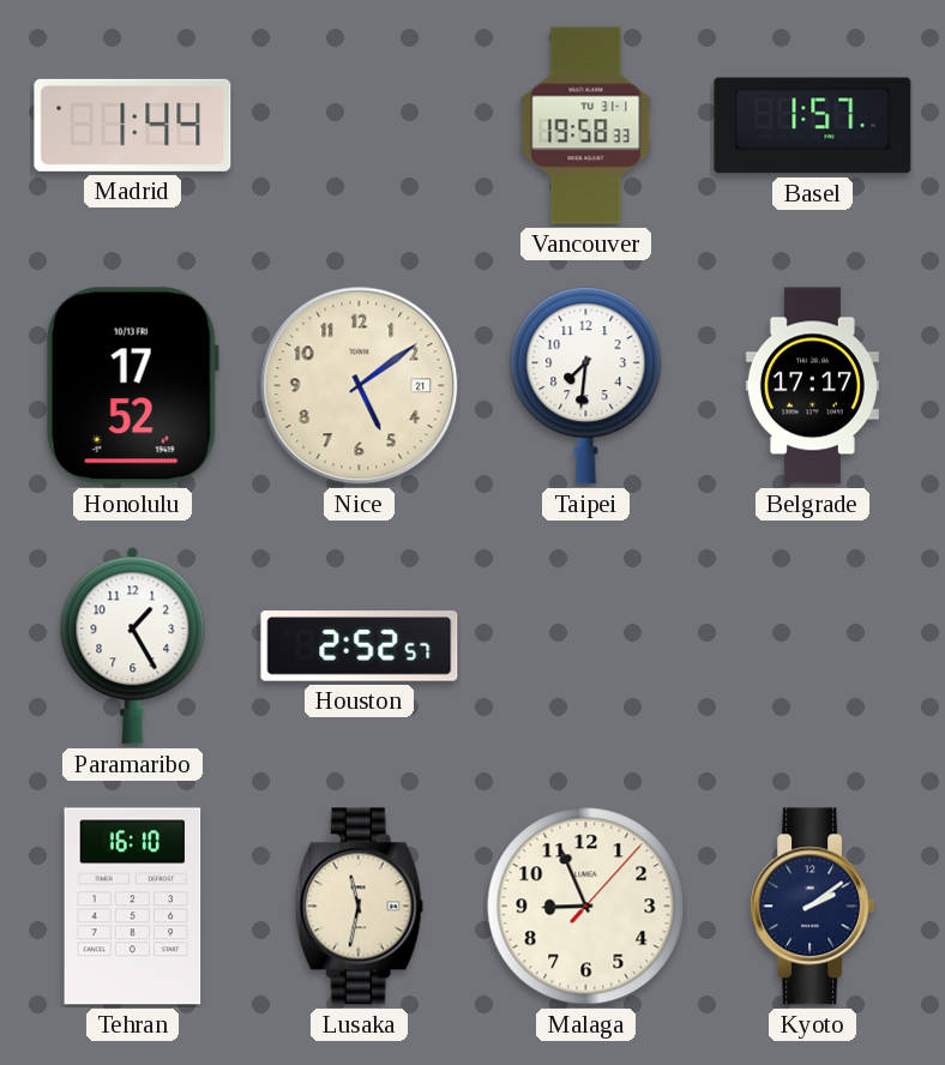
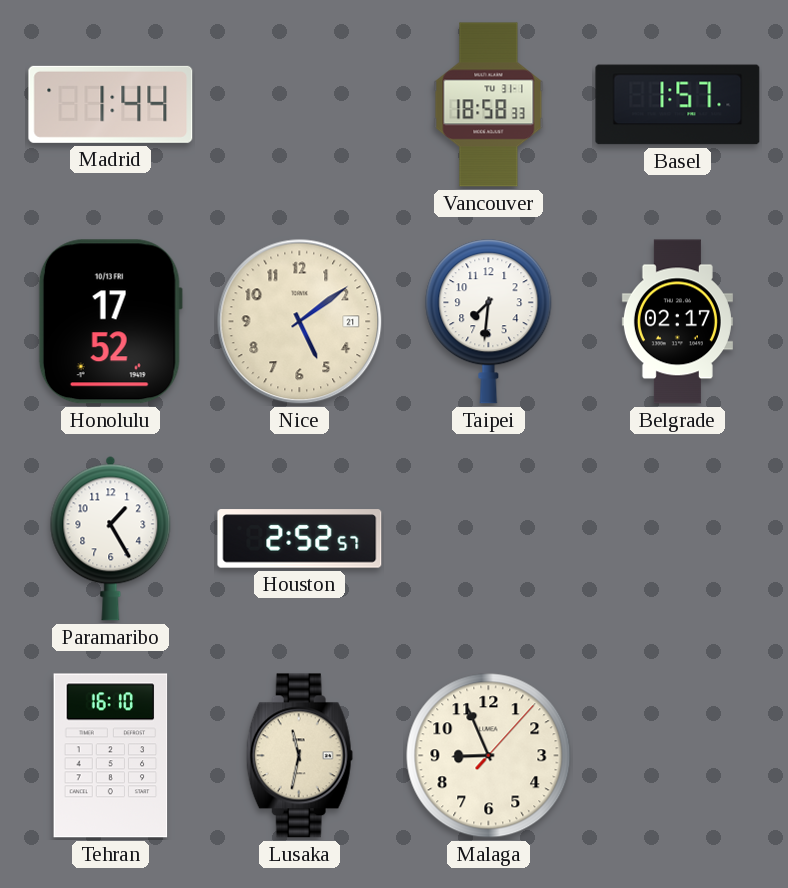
Vancouver: 19:58 -> 18:58 (489, 105)
Belgrade: 17:17 -> 02:17 (677, 322)
Kyoto: 2:09 -> none (813, 907)
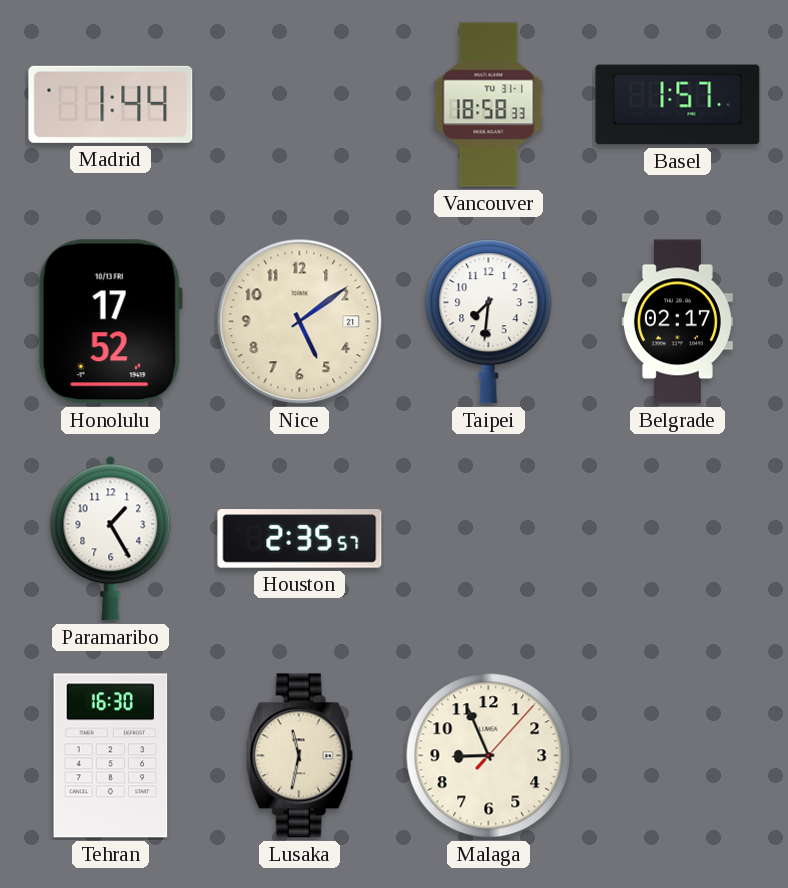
Houston: 2:52 -> 2:35 (300, 539)
Tehran: 16:10 -> 16:30 (111, 756)
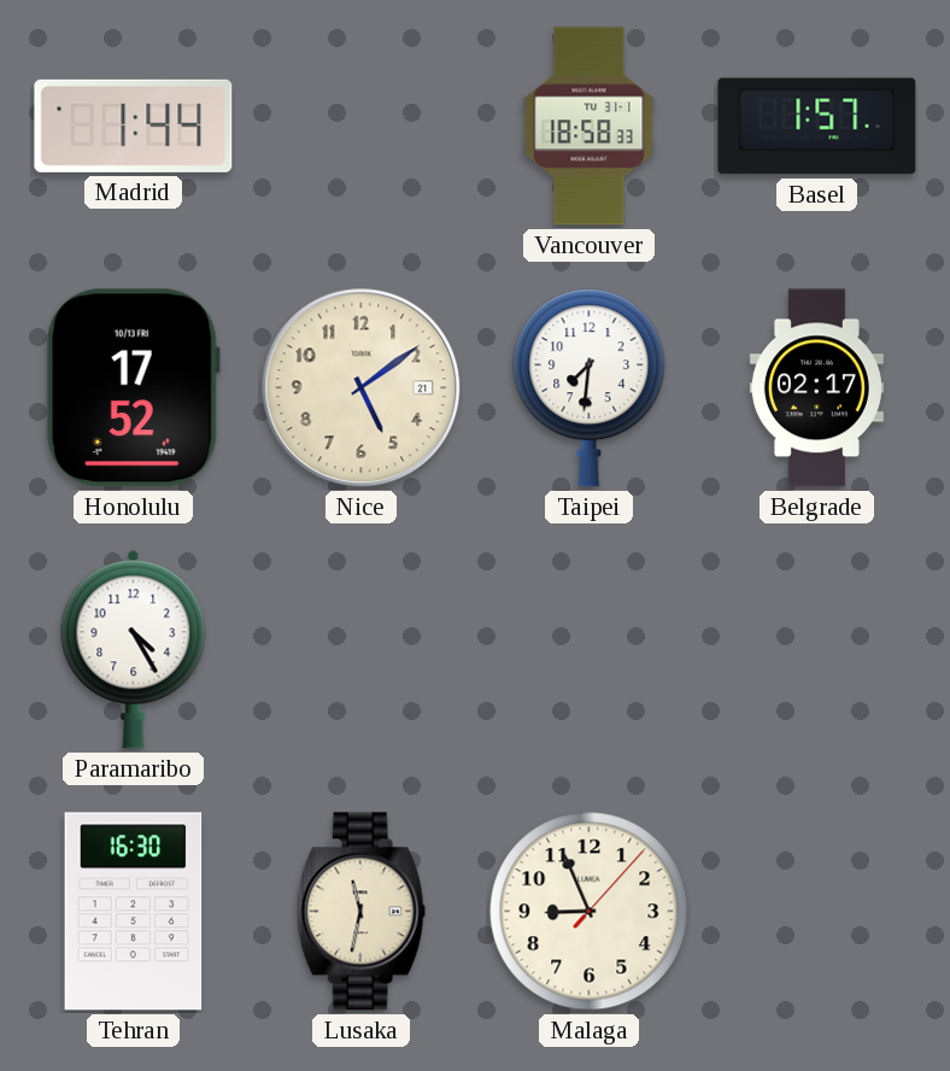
Paramaribo: 1:25 -> 4:25 (134, 649)
Houston: 2:35 -> none (300, 539)
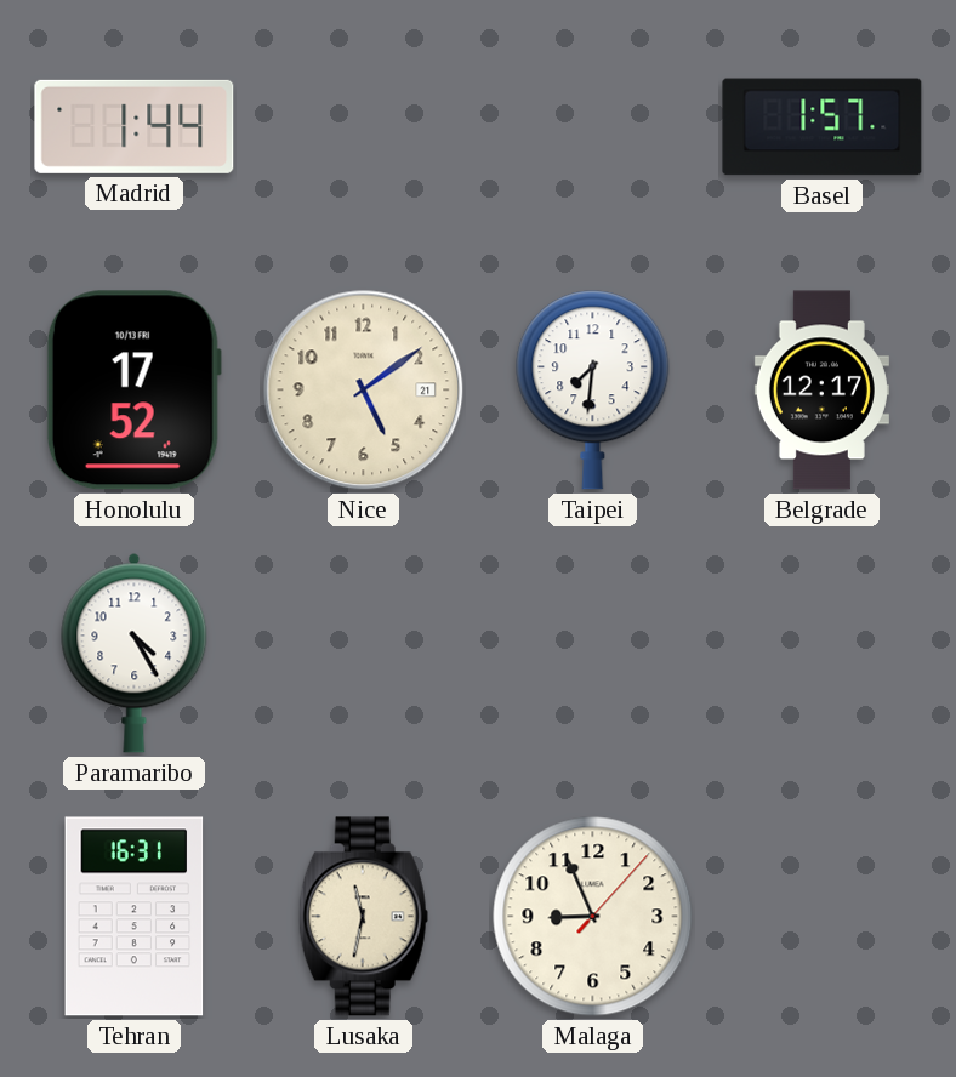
Vancouver: 18:58 -> none (590, 127)
Belgrade: 02:17 -> 12:17 (821, 391)
Tehran: 16:30 -> 16:31 (135, 917)
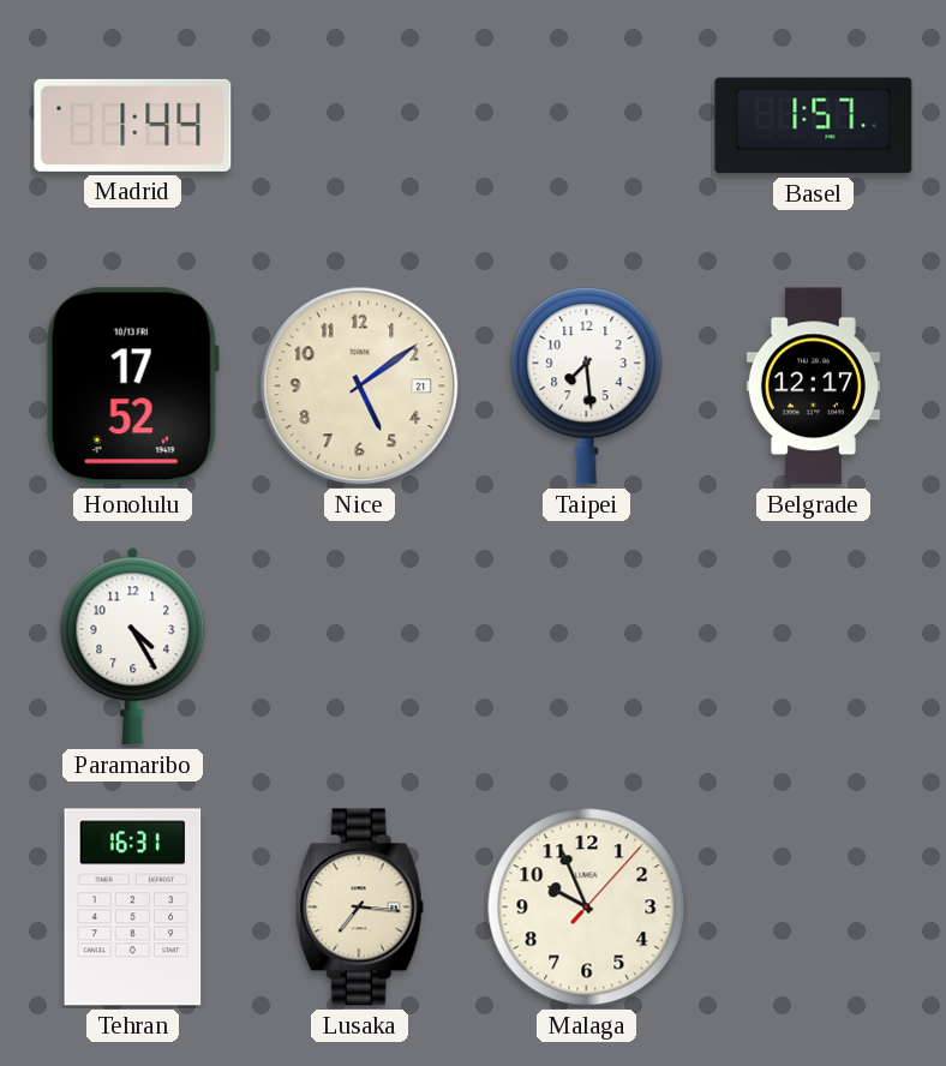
Taipei: 7:31 -> 7:29 (587, 387)
Lusaka: 11:32 -> 7:16 (359, 908)
Malaga: 8:56 -> 9:56 (587, 908)
